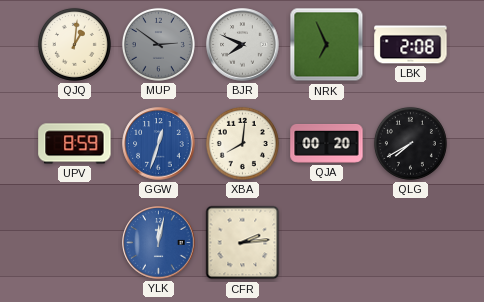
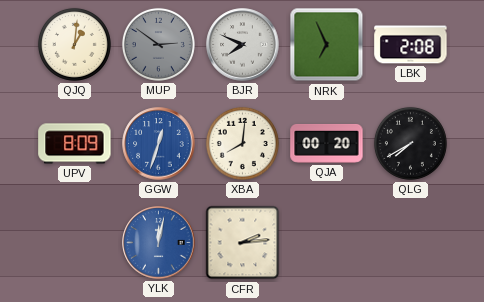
UPV: 8:59 -> 8:09 (75, 144)
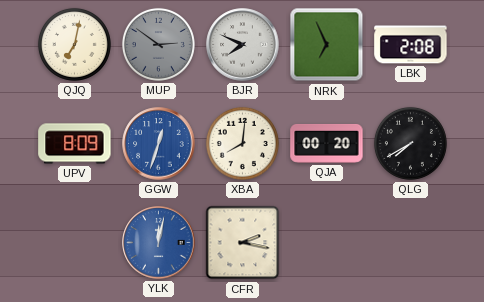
QJQ: 1:01 -> 7:02 (74, 44)
CFR: 2:14 -> 2:17 (243, 243)
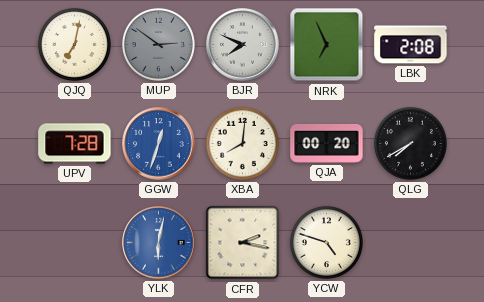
UPV: 8:09 -> 7:28 (75, 144)
YLK: 12:02 -> 6:02 (159, 243)
YCW: none -> 4:48 (326, 242)
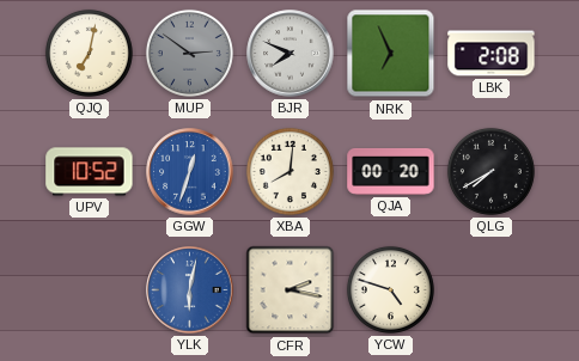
UPV: 7:28 -> 10:52 (90, 172)
